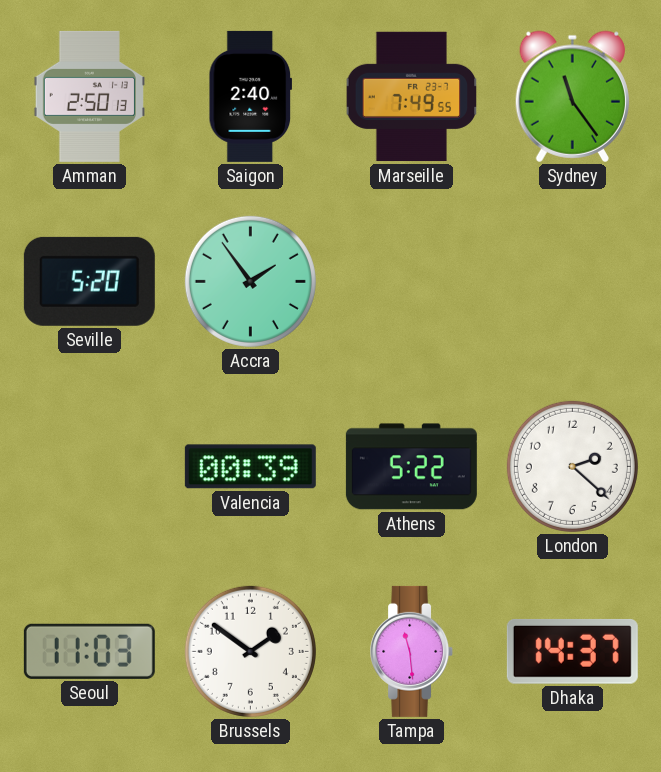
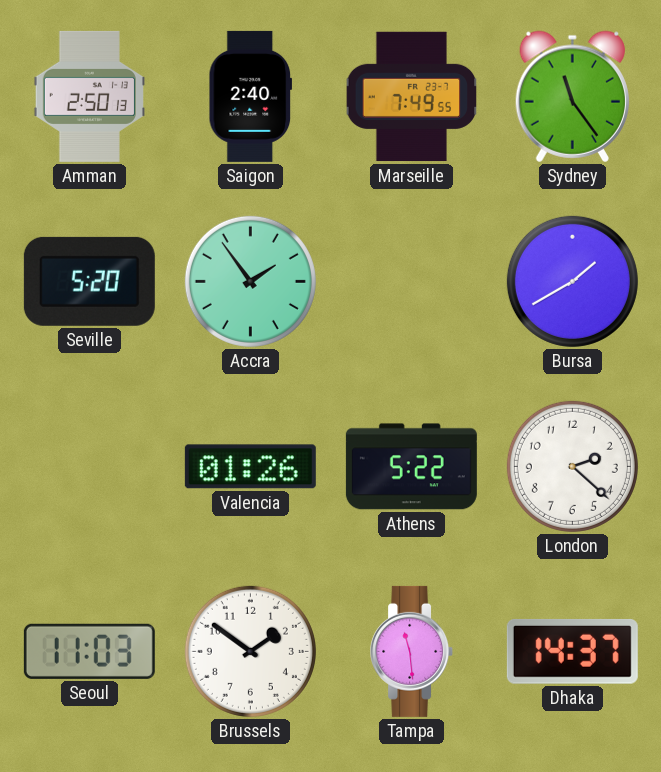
Bursa: none -> 1:40 (572, 281)
Valencia: 00:39 -> 01:26 (250, 467)
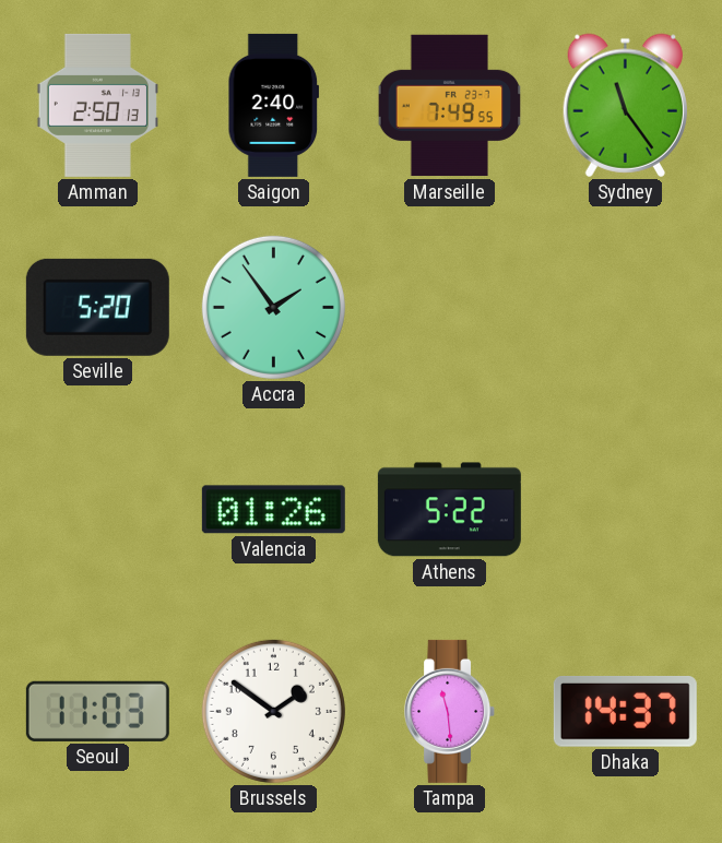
Bursa: 1:40 -> none (572, 281)
London: 2:22 -> none (572, 466)
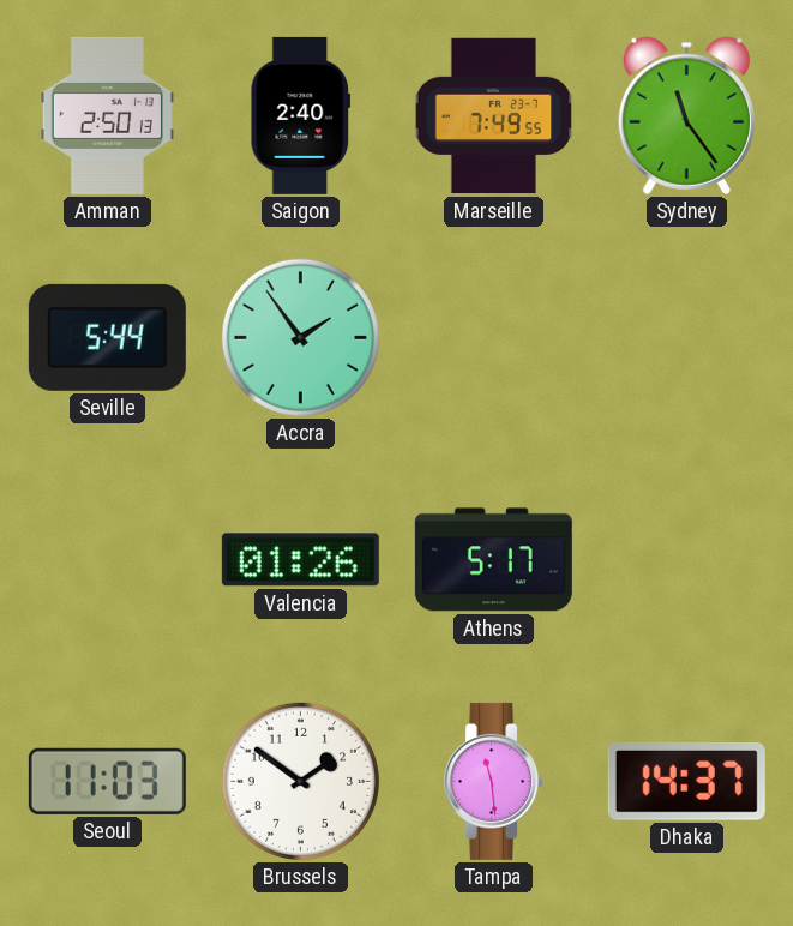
Seville: 5:20 -> 5:44 (107, 337)
Athens: 5:22 -> 5:17 (493, 560)
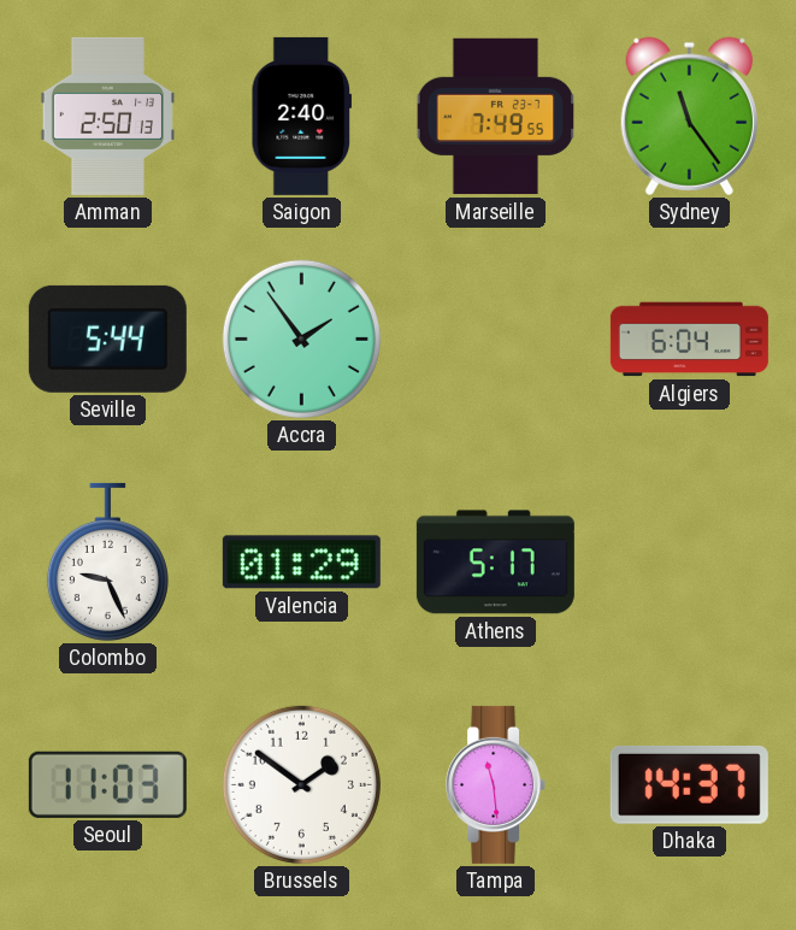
Algiers: none -> 6:04 (689, 340)
Colombo: none -> 9:26 (107, 561)
Valencia: 01:26 -> 01:29 (301, 563)
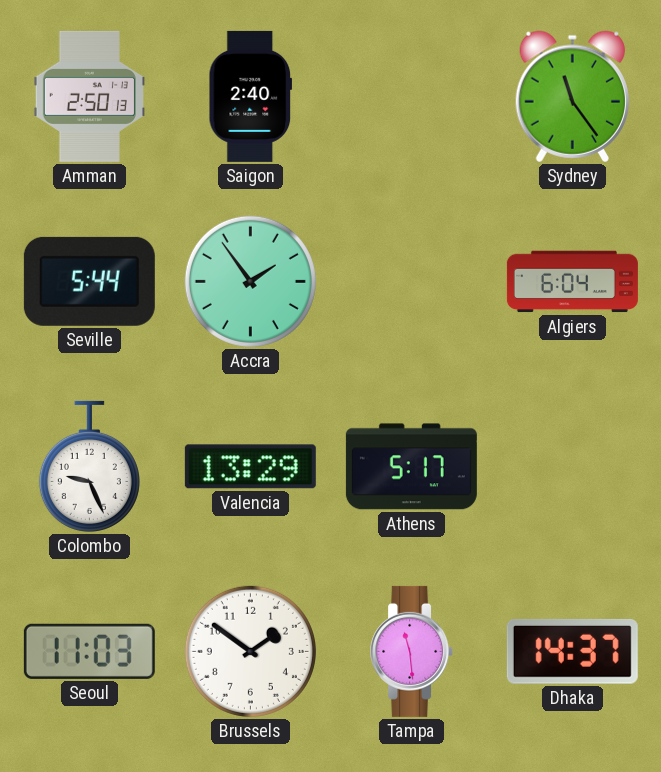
Marseille: 7:49 -> none (496, 117)
Valencia: 01:29 -> 13:29 (250, 467)
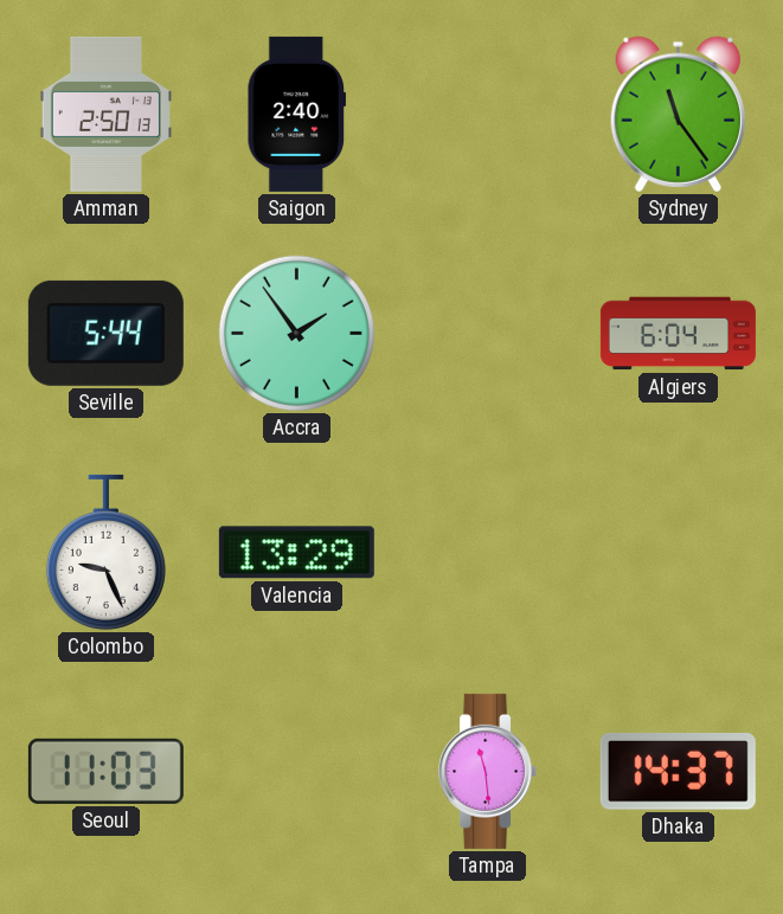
Athens: 5:17 -> none (411, 467)
Brussels: 1:51 -> none (250, 651)
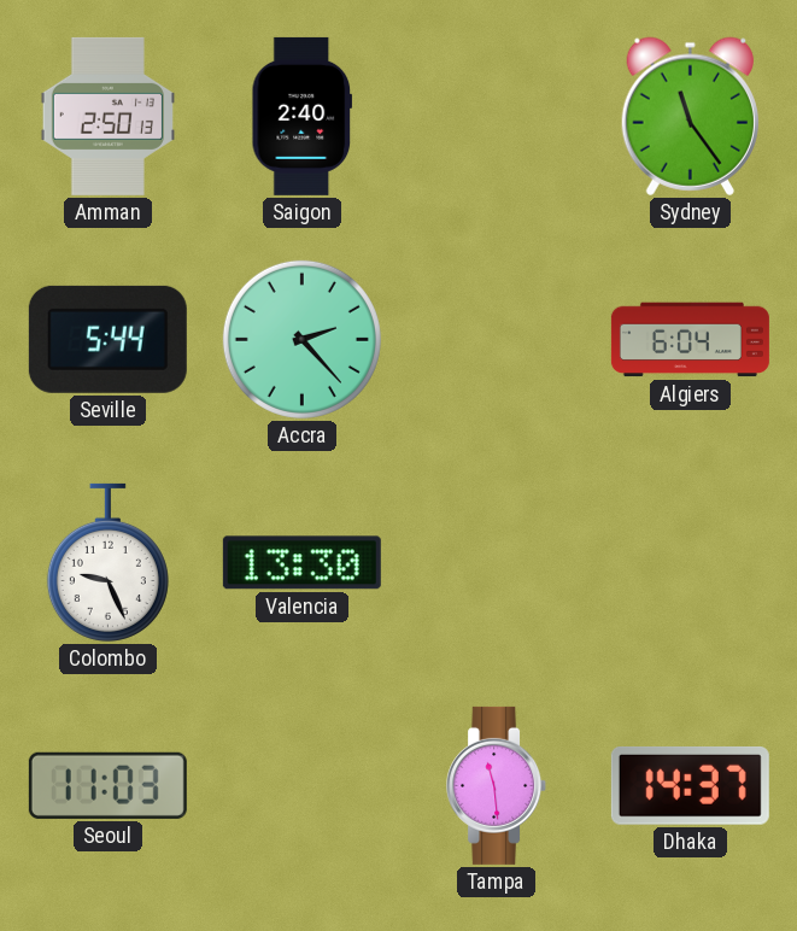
Accra: 1:54 -> 2:23 (301, 339)
Valencia: 13:29 -> 13:30 (301, 563)
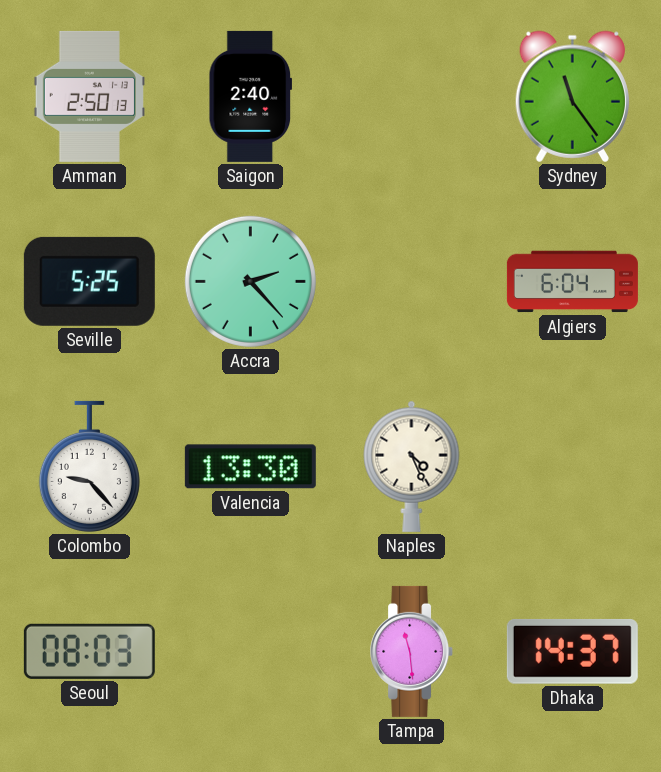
Seville: 5:44 -> 5:25 (89, 281)
Colombo: 9:26 -> 9:23 (89, 466)
Naples: none -> 4:26 (412, 466)
Seoul: 11:03 -> 08:03 (89, 651)
